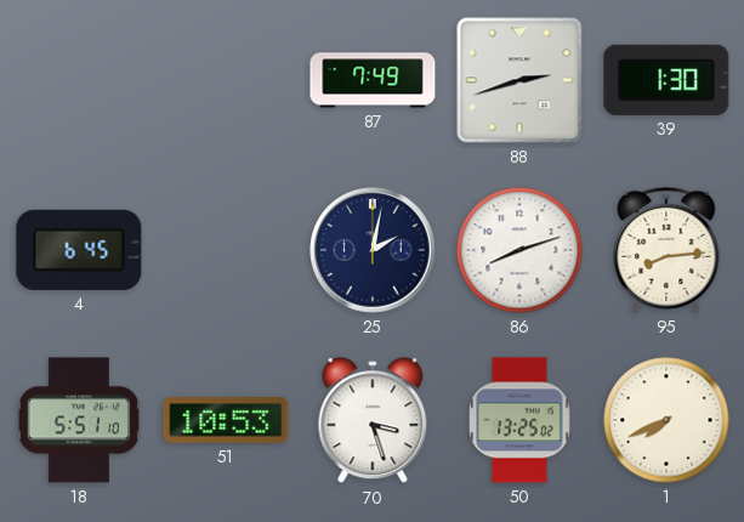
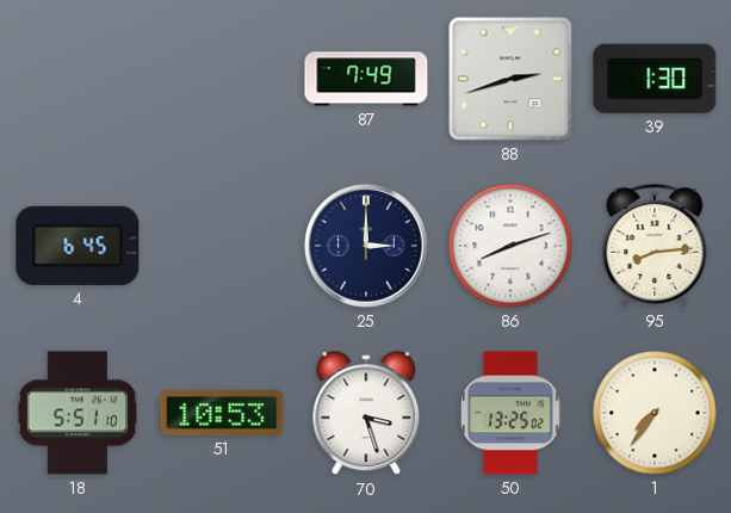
25: 2:02 -> 3:00 (366, 246)
1: 7:41 -> 7:36 (655, 413)
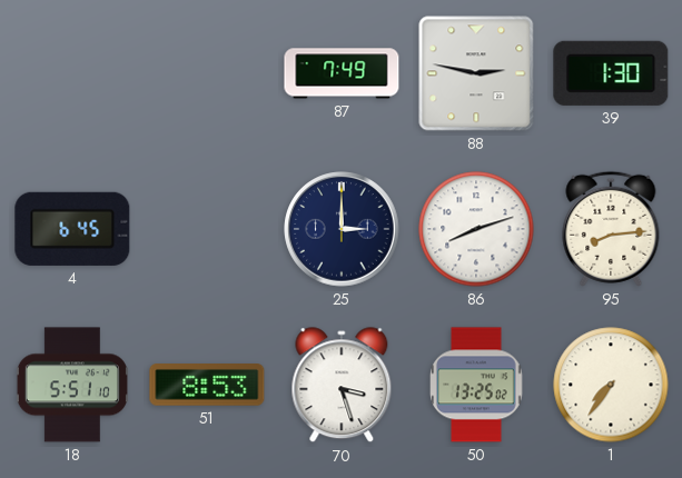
88: 2:42 -> 2:47 (476, 73)
51: 10:53 -> 8:53 (207, 385)
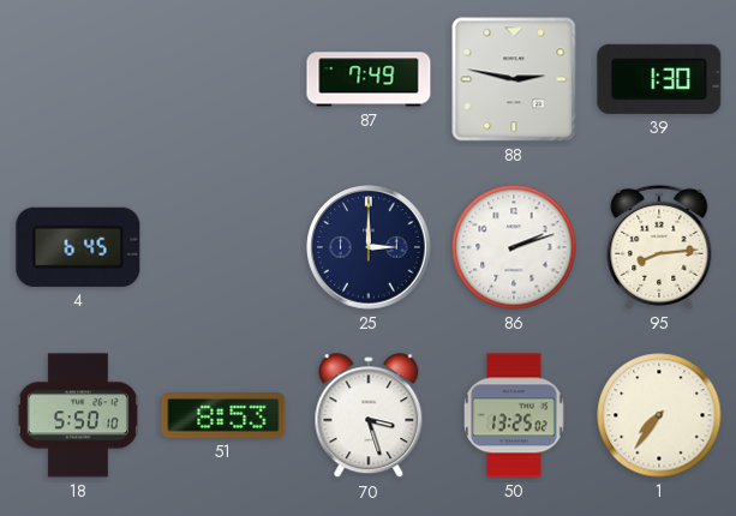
86: 8:12 -> 2:12 (514, 247)
18: 5:51 -> 5:50 (78, 415)
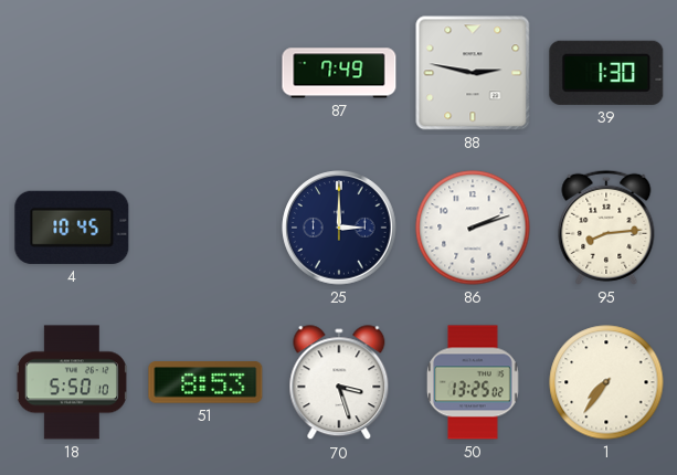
4: 6:45 -> 10:45 (72, 228)
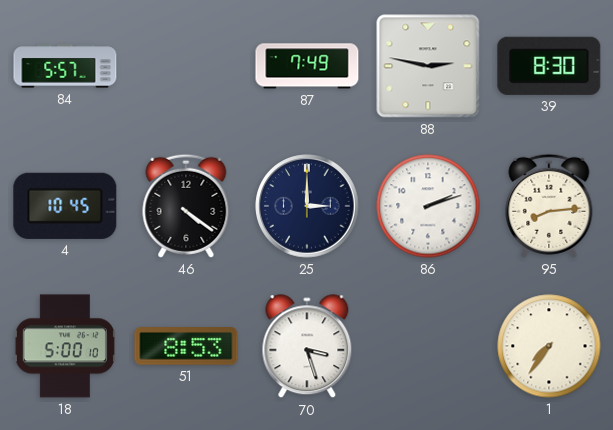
84: none -> 5:57 (65, 66)
39: 1:30 -> 8:30 (549, 66)
46: none -> 4:21 (186, 206)
18: 5:50 -> 5:00 (65, 346)
50: 13:25 -> none (474, 382)
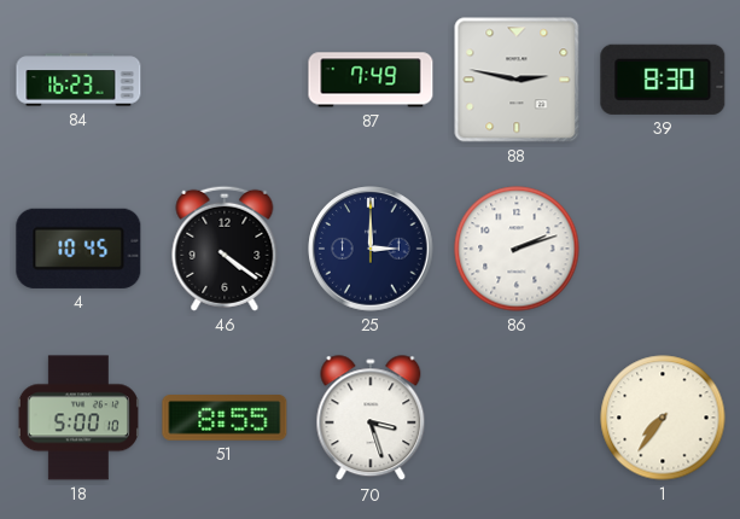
84: 5:57 -> 16:23 (78, 80)
95: 8:14 -> none (549, 206)
51: 8:53 -> 8:55 (225, 418)
